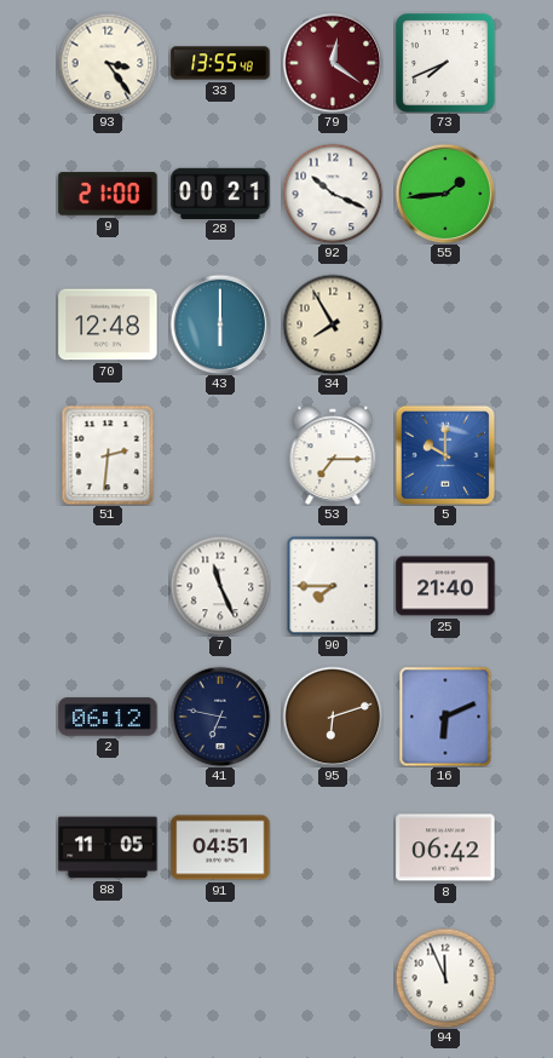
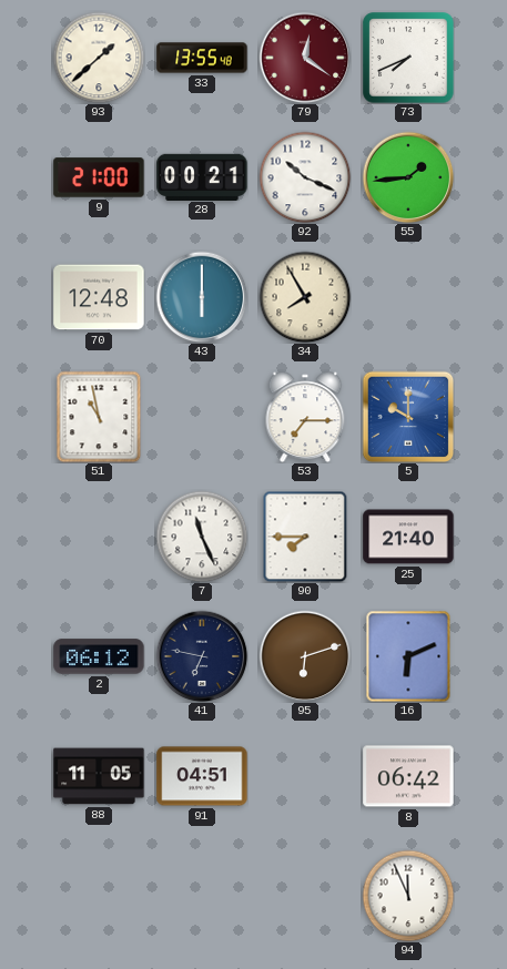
93: 3:24 -> 1:38 (99, 58)
51: 2:31 -> 10:58 (99, 417)
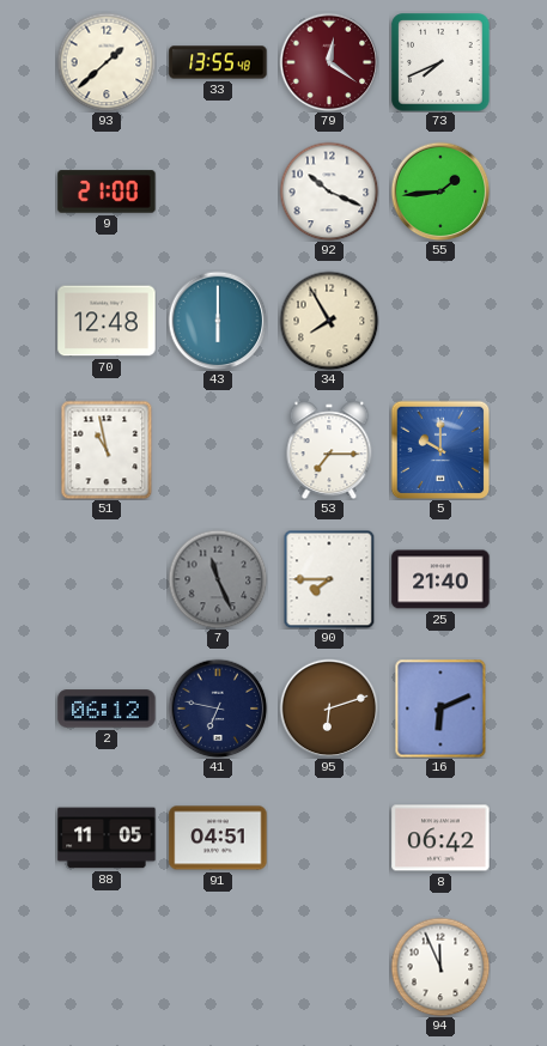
28: 00:21 -> none (202, 176)
7 dial: white -> grey (218, 579)
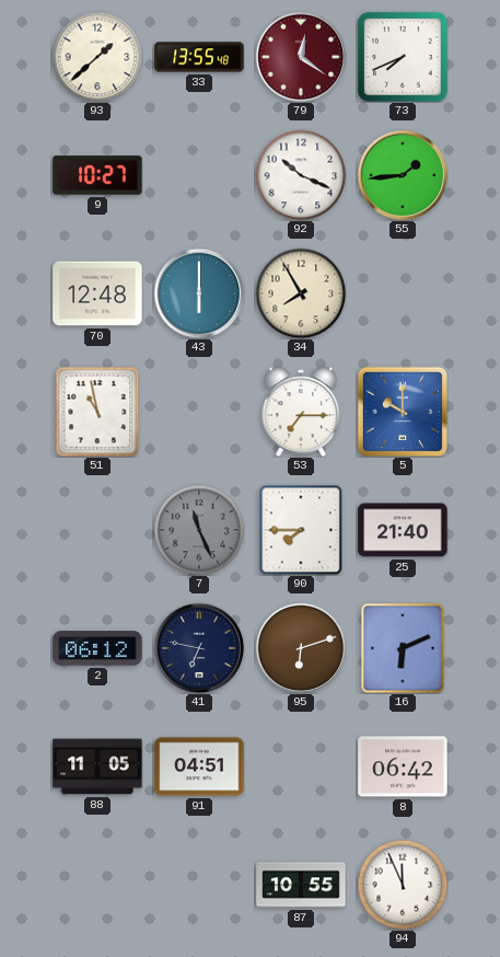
9: 21:00 -> 10:27 (97, 175)
87: none -> 10:55 (301, 885)
